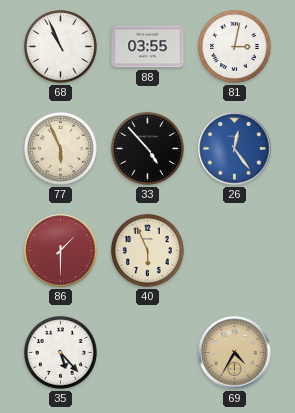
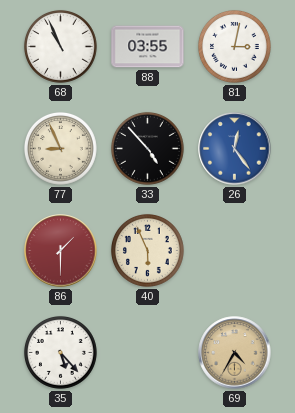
77: 5:56 -> 8:56 (60, 148)
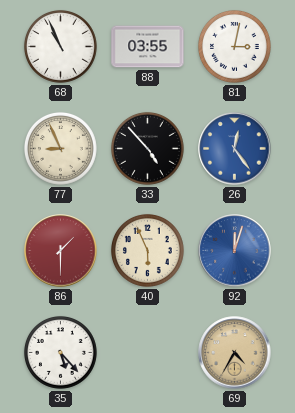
92: none -> 12:03 (235, 251)
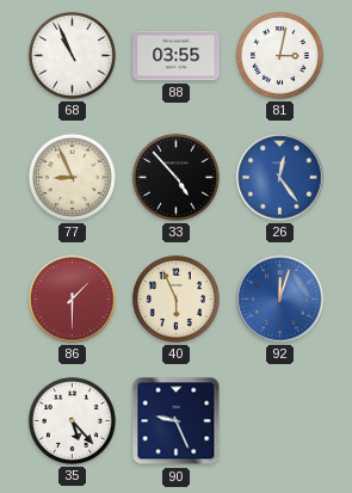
90: none -> 9:26 (177, 421)
69: 4:35 -> none (235, 353)
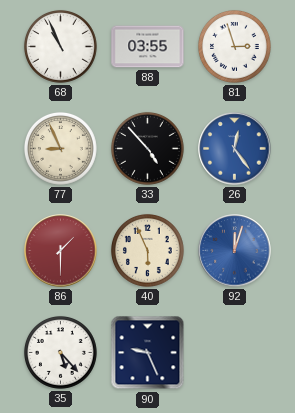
81: 3:02 -> 2:57 (234, 46)
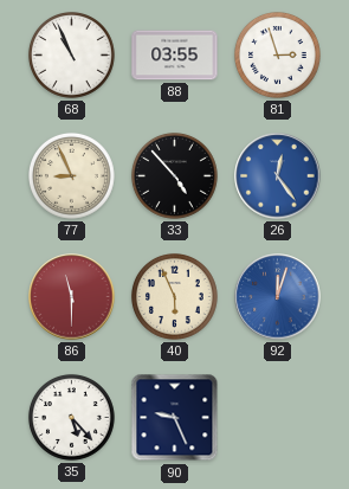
86: 1:30 -> 11:30 (72, 297)
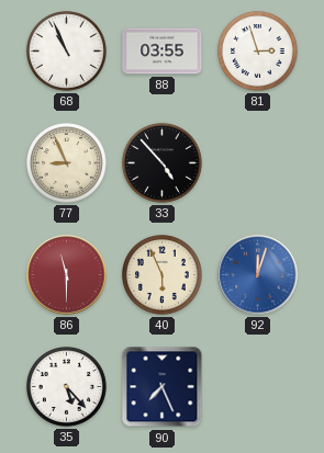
26: 12:24 -> none (278, 176)
90: 9:26 -> 7:26 (163, 387)
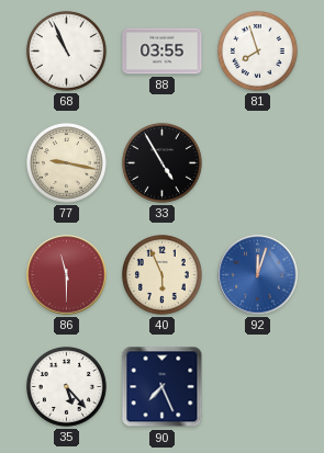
81: 2:57 -> 7:57 (257, 50)
77: 8:56 -> 9:17 (66, 162)
33: 4:53 -> 4:55 (161, 162)
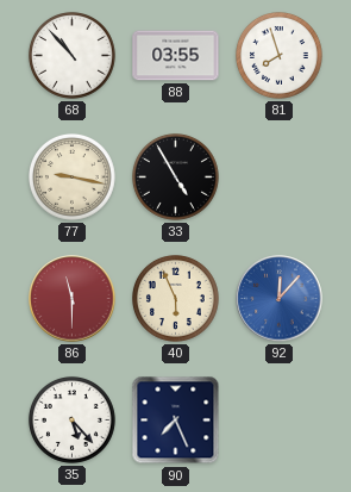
68: 10:56 -> 10:53 (71, 55)
92: 12:03 -> 12:07 (280, 299)
